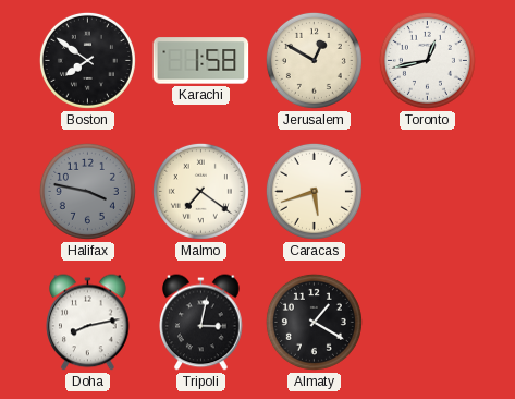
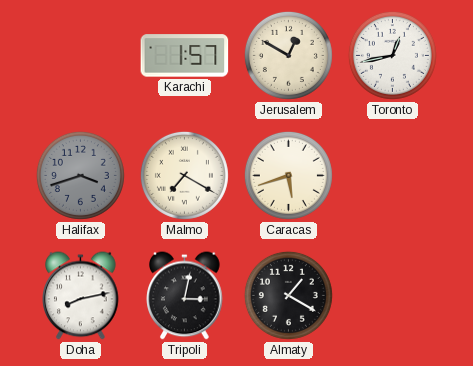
Boston: 7:51 -> none (87, 60)
Karachi: 1:58 -> 1:57 (185, 56)
Halifax: 3:47 -> 3:42 (80, 175)
Malmo: 7:21 -> 7:20 (184, 175)
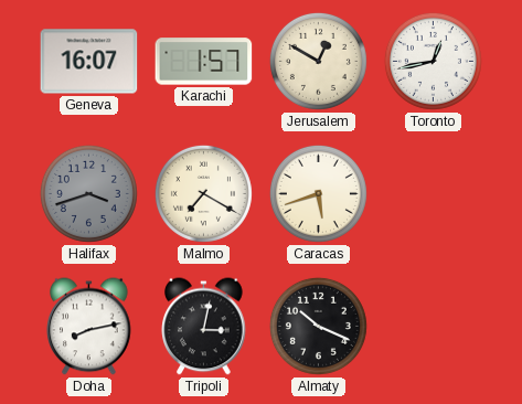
Geneva: none -> 16:07 (89, 62)
Almaty: 1:20 -> 10:19 (318, 326)
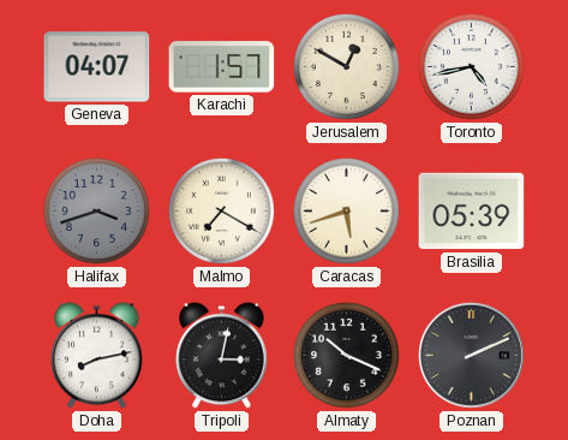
Geneva: 16:07 -> 04:07 (97, 67)
Toronto: 12:43 -> 4:43 (471, 66)
Brasilia: none -> 05:39 (472, 212)
Poznan: none -> 2:11 (471, 355)
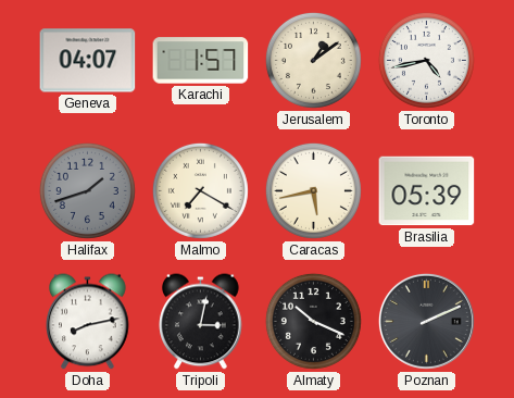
Jerusalem: 12:50 -> 1:09 (313, 60)
Halifax: 3:42 -> 1:42 (87, 190)
Caracas: 5:42 -> 5:43 (313, 190)
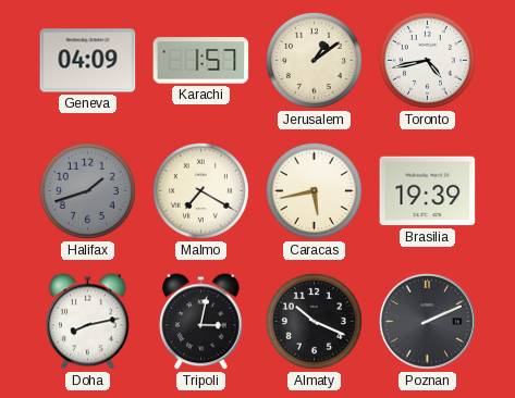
Geneva: 04:07 -> 04:09 (88, 61)
Brasilia: 05:39 -> 19:39 (428, 191)
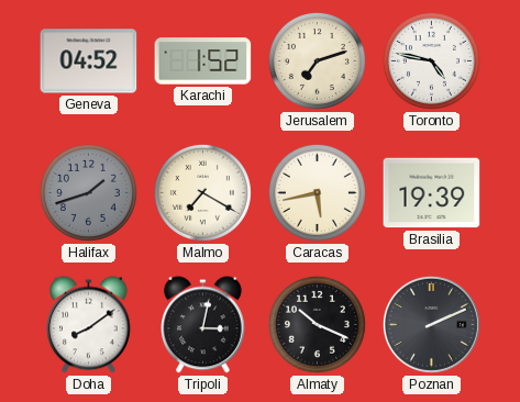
Geneva: 04:09 -> 04:52 (89, 62)
Karachi: 1:57 -> 1:52 (203, 62)
Jerusalem: 1:09 -> 7:12 (317, 60)
Toronto: 4:43 -> 4:47 (431, 60)
Doha: 8:13 -> 8:09 (89, 325)
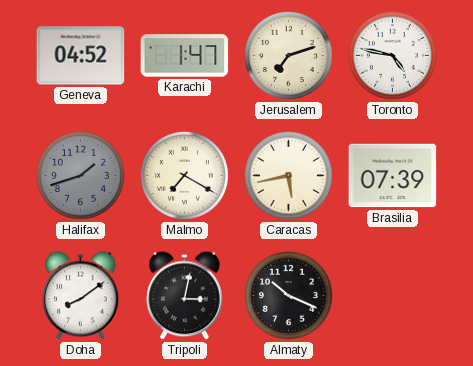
Karachi: 1:52 -> 1:47 (185, 56)
Brasilia: 19:39 -> 07:39 (393, 176)
Poznan: 2:11 -> none (431, 324)
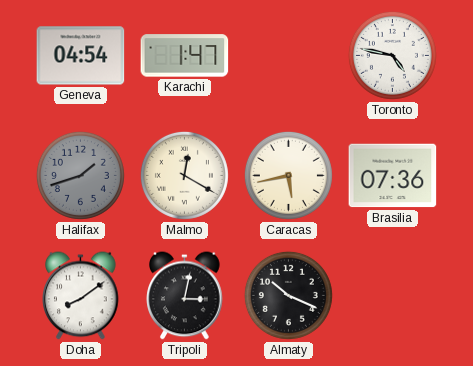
Geneva: 04:52 -> 04:54 (81, 56)
Jerusalem: 7:12 -> none (288, 55)
Malmo: 7:20 -> 12:20 (184, 175)
Brasilia: 07:39 -> 07:36 (393, 176)
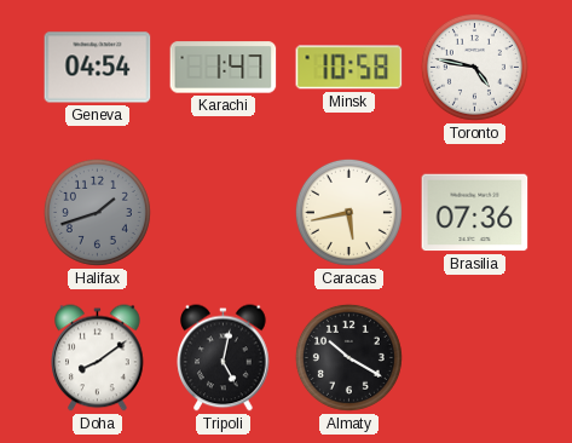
Minsk: none -> 10:58 (349, 68)
Malmo: 12:20 -> none (184, 175)
Tripoli: 3:02 -> 5:02 (224, 358)
Almaty: 10:19 -> 10:20 (348, 357)
